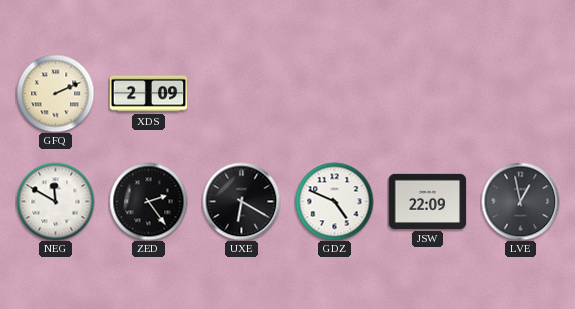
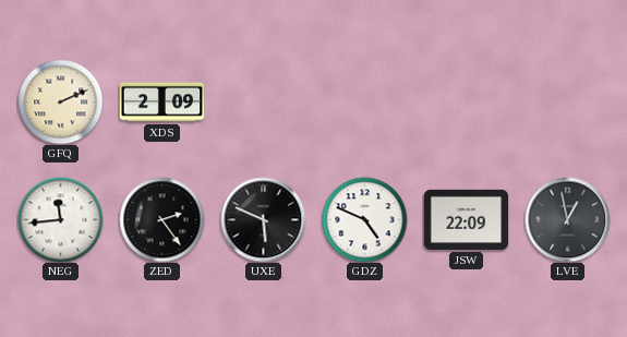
NEG: 11:50 -> 11:44 (60, 219)
UXE: 6:20 -> 5:49 (263, 219)
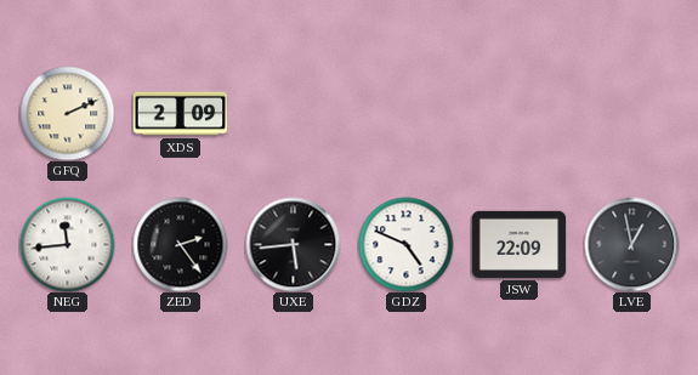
UXE: 5:49 -> 5:44 (293, 244)
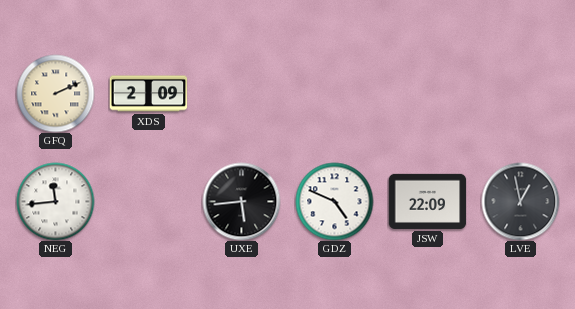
ZED: 2:24 -> none (180, 244)
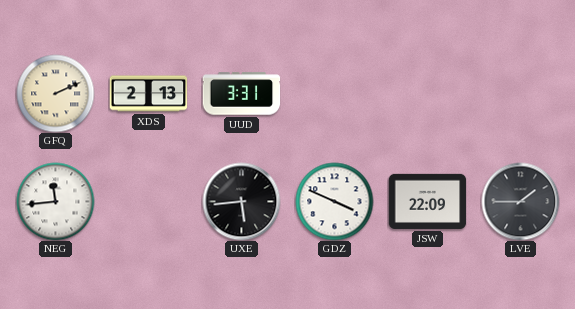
XDS: 2:09 -> 2:13 (148, 94)
UUD: none -> 3:31 (241, 94)
GDZ: 4:49 -> 3:49 (334, 201)
LVE: 12:58 -> 1:45 (520, 201)
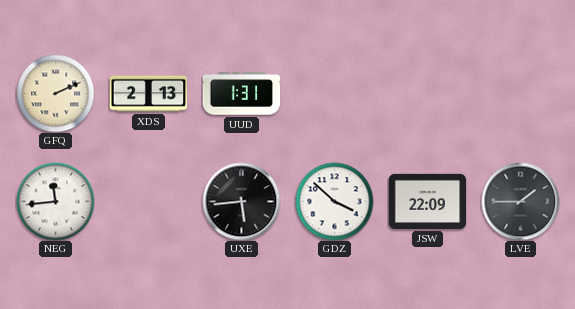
UUD: 3:31 -> 1:31 (241, 94)
GDZ: 3:49 -> 3:52 (334, 201)
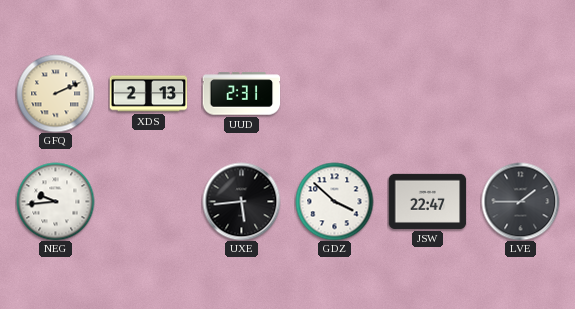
UUD: 1:31 -> 2:31 (241, 94)
NEG: 11:44 -> 9:44 (55, 201)
JSW: 22:09 -> 22:47 (427, 201)
